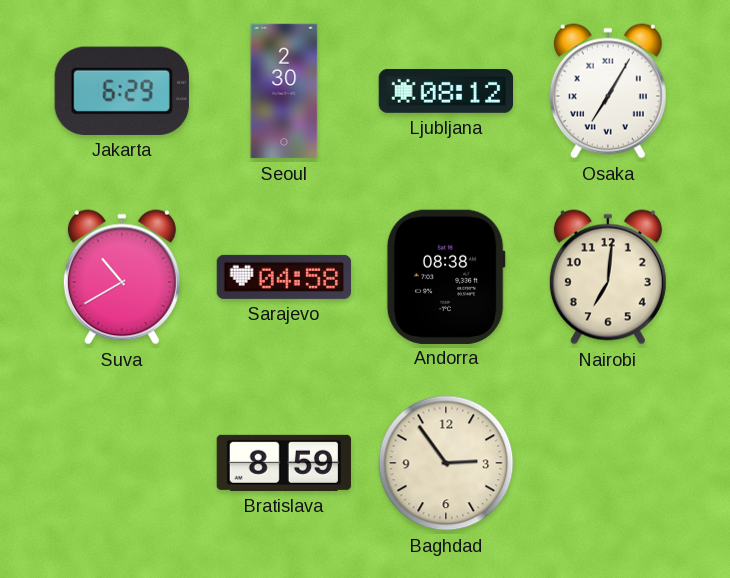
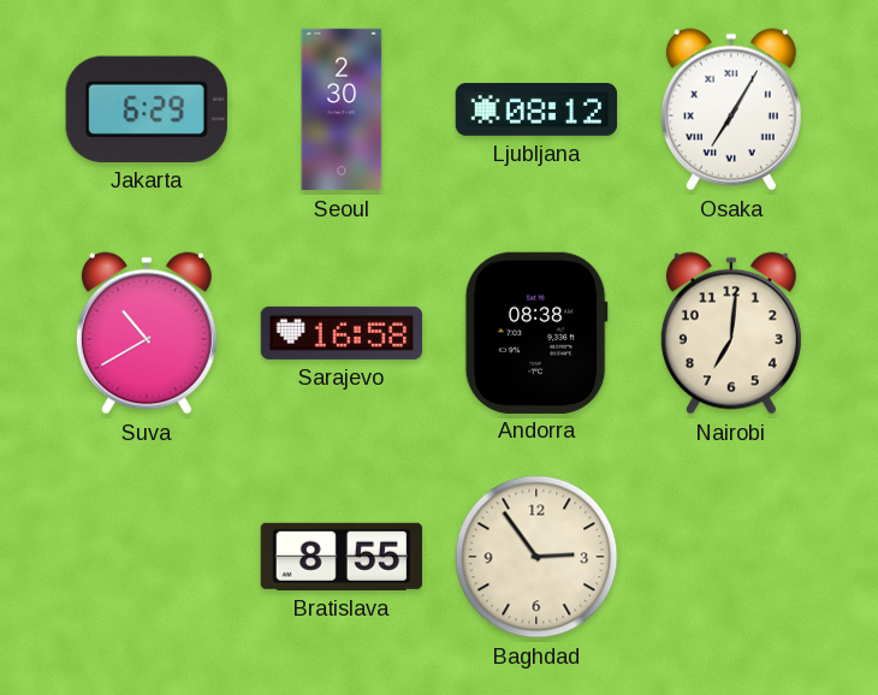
Sarajevo: 04:58 -> 16:58 (342, 333)
Bratislava: 8:59 -> 8:55 (342, 557)
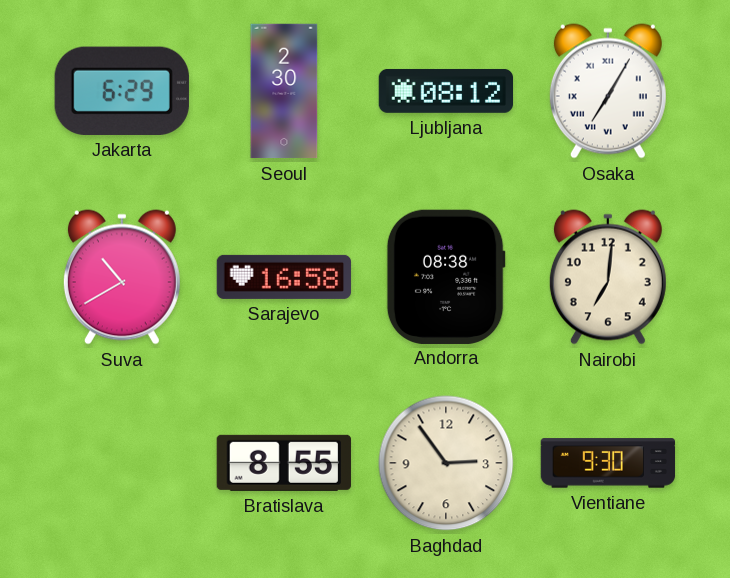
Vientiane: none -> 9:30 (608, 463)
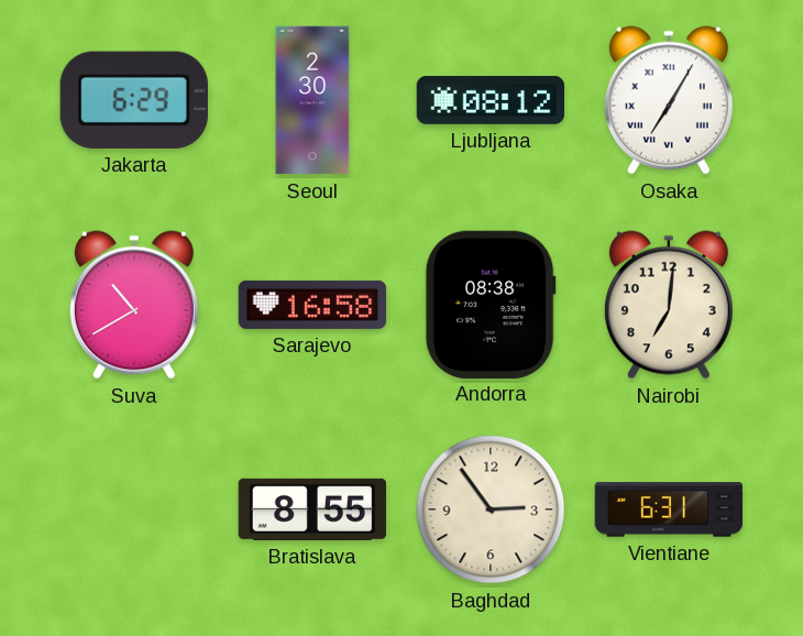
Vientiane: 9:30 -> 6:31 (669, 509)
